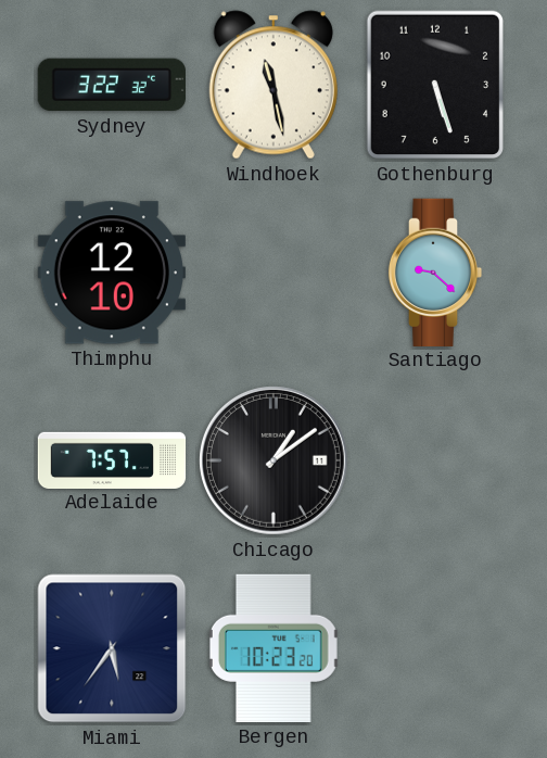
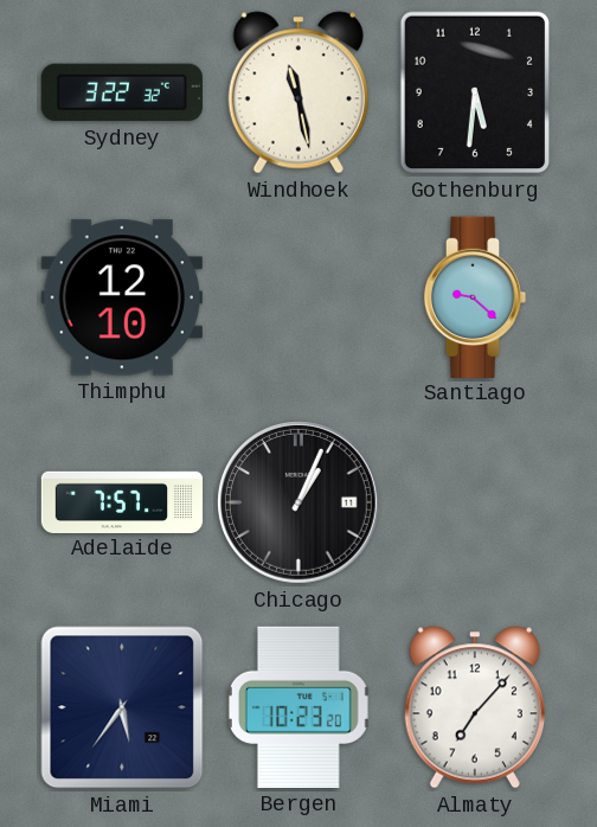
Gothenburg: 5:27 -> 5:31 (475, 92)
Chicago: 1:09 -> 1:04 (298, 502)
Almaty: none -> 7:07 (475, 707)
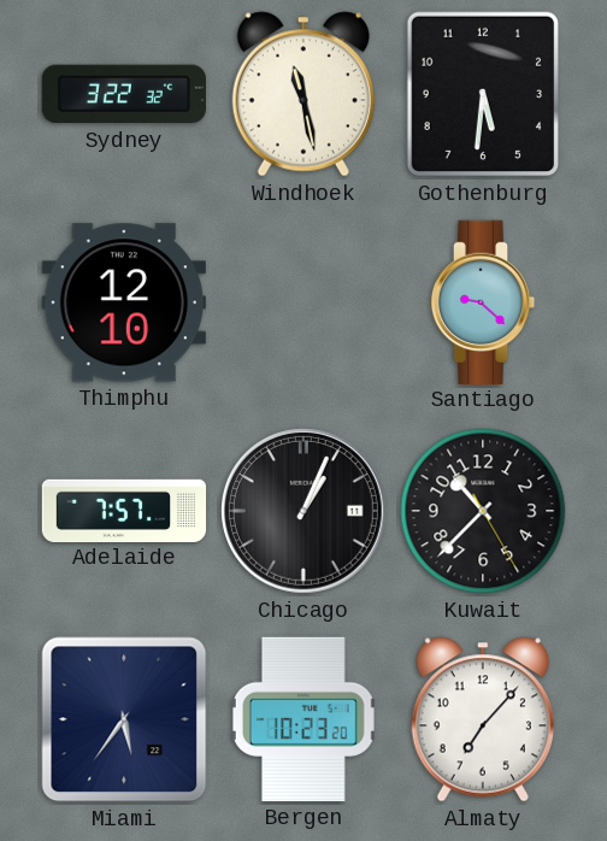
Kuwait: none -> 10:37 (483, 511)
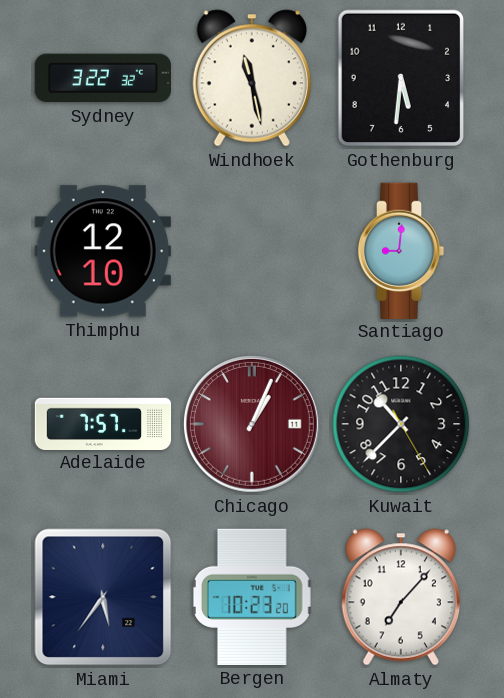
Santiago: 9:22 -> 9:01 (401, 250)
Chicago dial: black -> burgundy (252, 424)
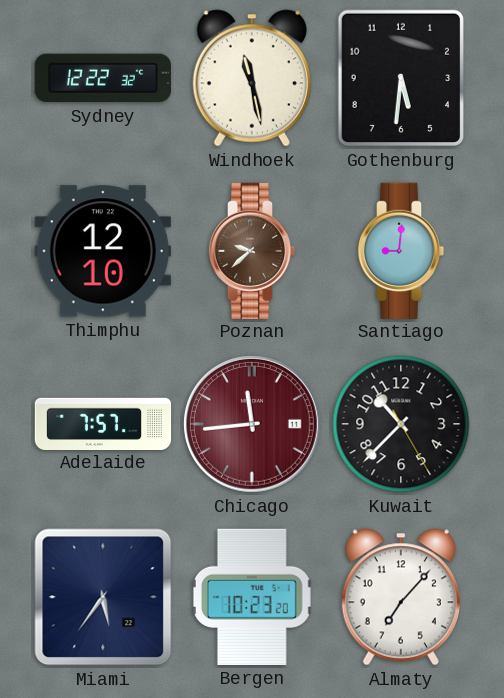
Sydney: 3:22 -> 12:22 (103, 78)
Poznan: none -> 9:38 (252, 250)
Chicago: 1:04 -> 11:44 (252, 424)
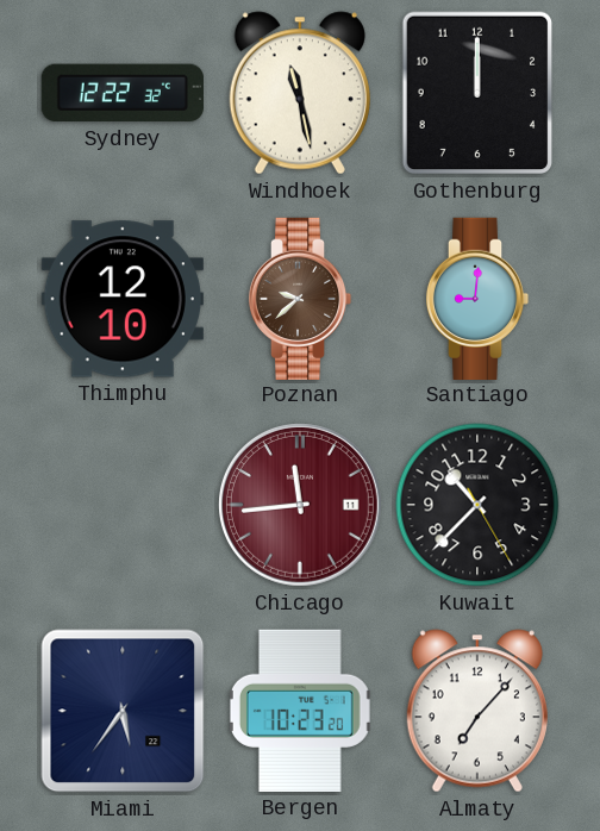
Gothenburg: 5:31 -> 12:00 (477, 93)
Adelaide: 7:57 -> none (103, 423)
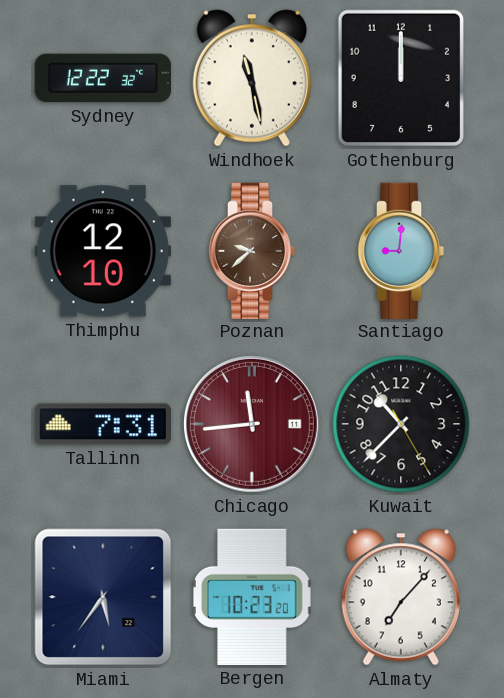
Tallinn: none -> 7:31 (103, 424)
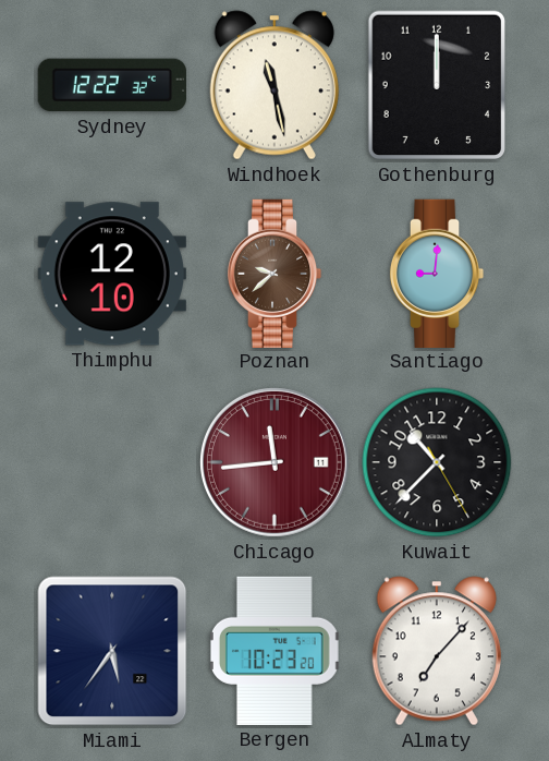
Tallinn: 7:31 -> none (103, 424)
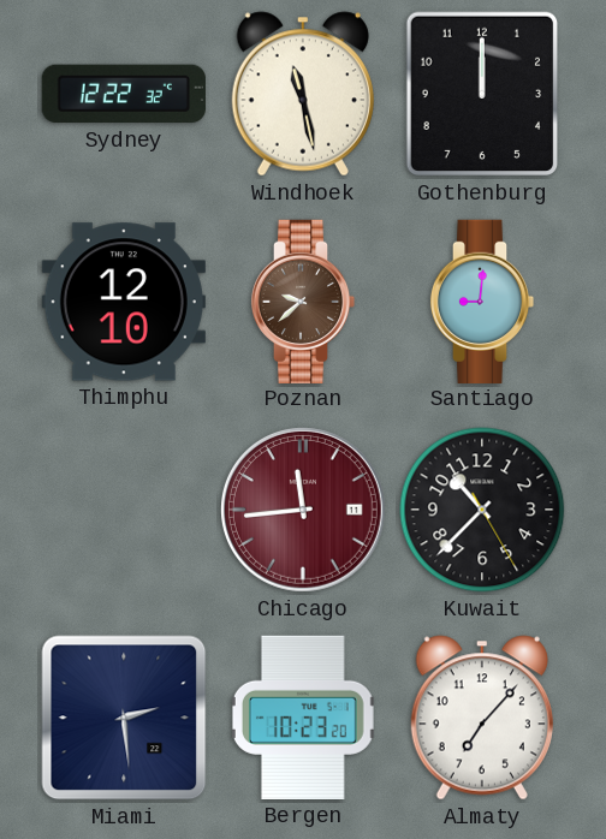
Miami: 5:36 -> 2:29 (124, 718)
